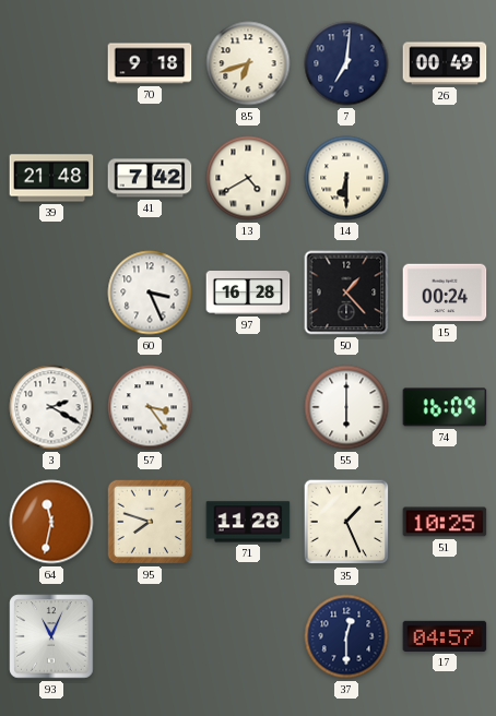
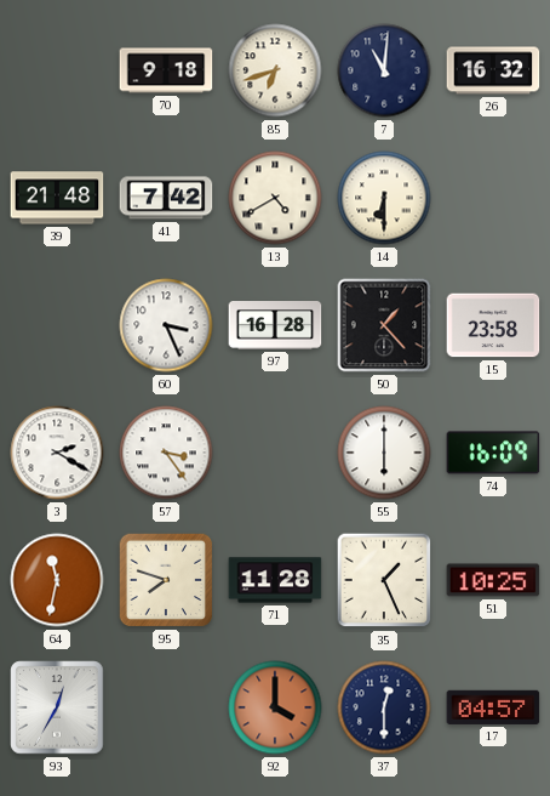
7: 7:01 -> 11:01 (384, 70)
26: 00:49 -> 16:32 (493, 70)
15: 00:24 -> 23:58 (493, 325)
93: 11:04 -> 12:35 (57, 707)
92: none -> 4:00 (275, 707)
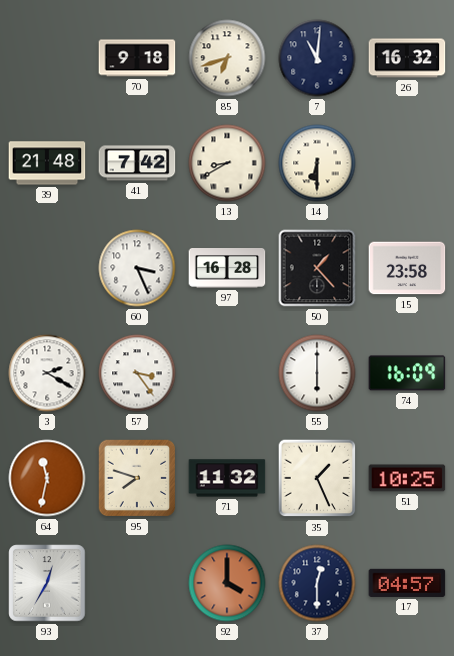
13: 4:40 -> 8:40 (227, 163)
71: 11:28 -> 11:32 (227, 478)
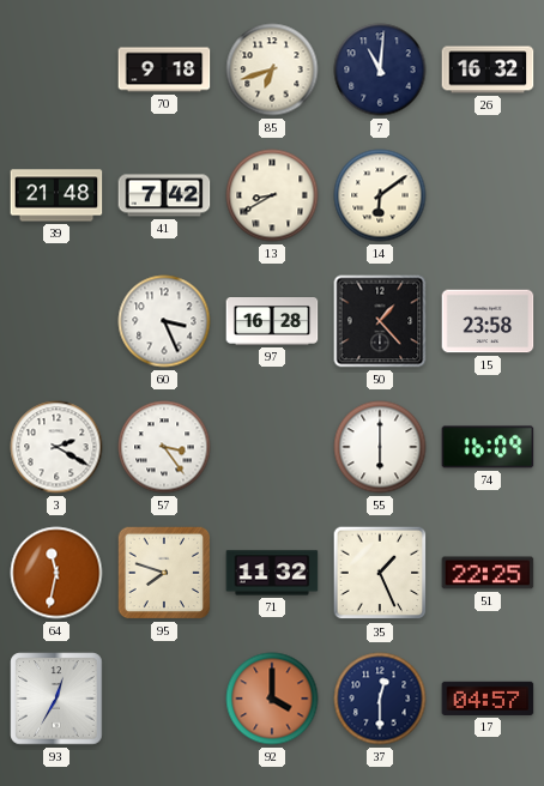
14: 6:30 -> 6:09 (380, 195)
51: 10:25 -> 22:25 (488, 573)
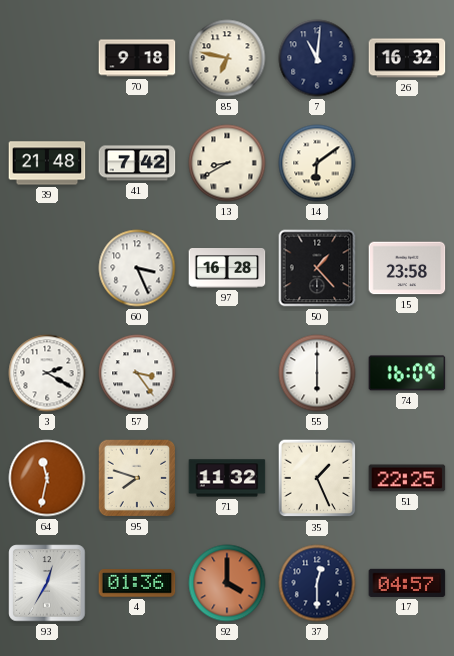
85: 6:42 -> 6:47 (227, 58)
4: none -> 01:36 (137, 583)
